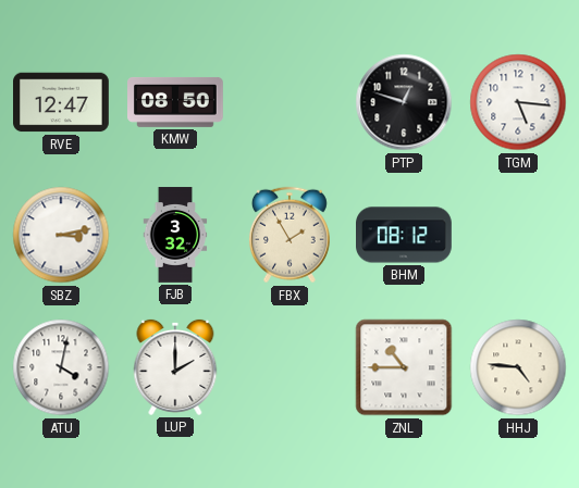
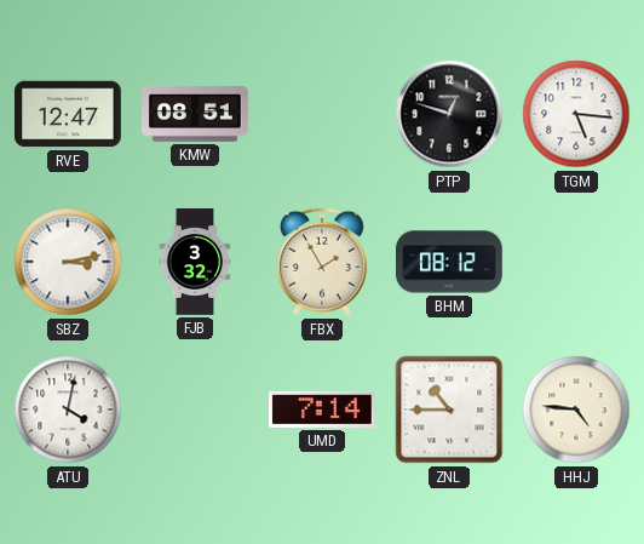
KMW: 08:50 -> 08:51 (196, 114)
LUP: 2:00 -> none (175, 367)
UMD: none -> 7:14 (323, 410)
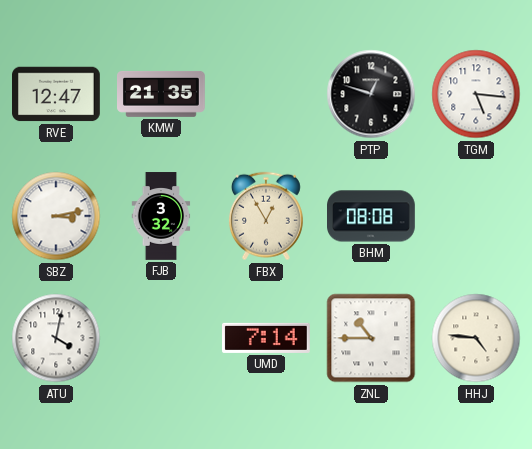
KMW: 08:51 -> 21:35 (162, 94)
FBX: 1:55 -> 12:55 (266, 216)
BHM: 08:12 -> 08:08 (372, 216)
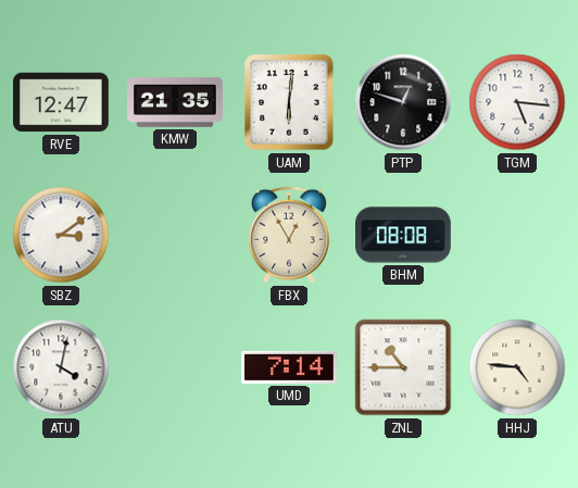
UAM: none -> 6:01 (289, 102)
SBZ: 3:13 -> 3:09 (61, 235)
FJB: 3:32 -> none (161, 216)
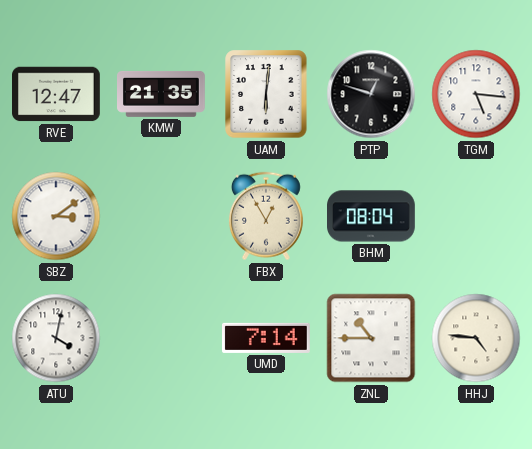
BHM: 08:08 -> 08:04 (372, 216)
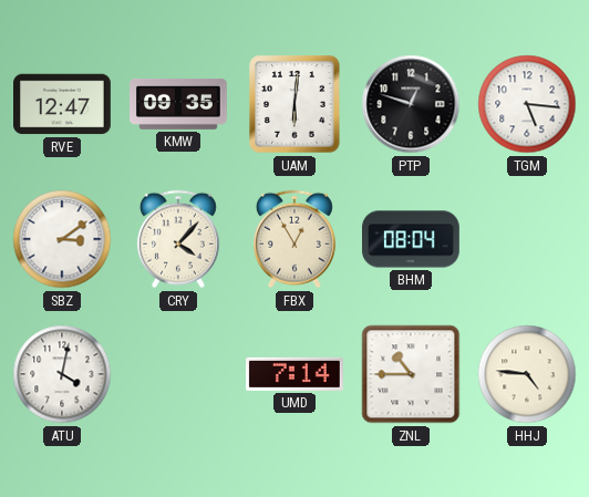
KMW: 21:35 -> 09:35 (179, 104)
CRY: none -> 4:07 (178, 239)
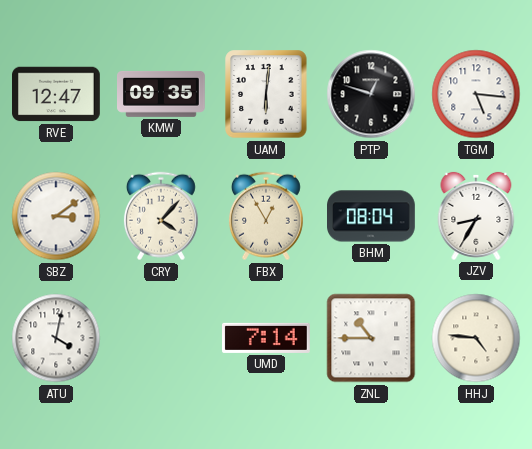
JZV: none -> 8:35 (476, 216)
